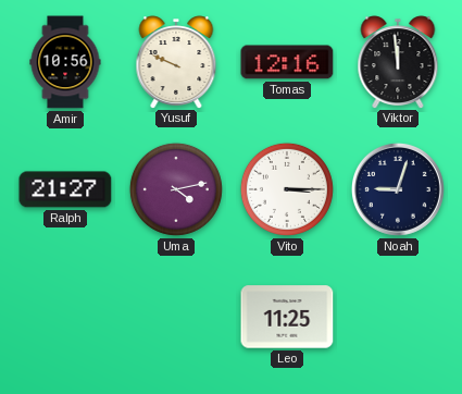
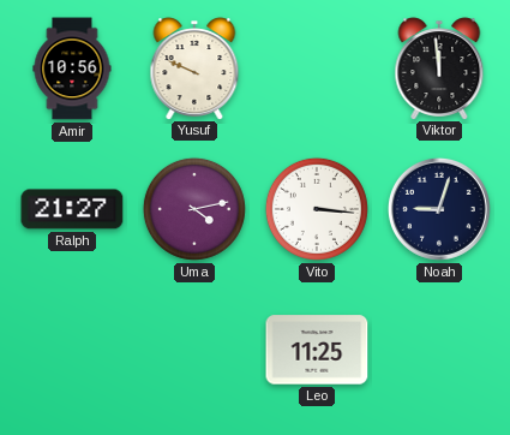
Tomas: 12:16 -> none (287, 62)
Vito: 3:15 -> 3:16 (317, 209)
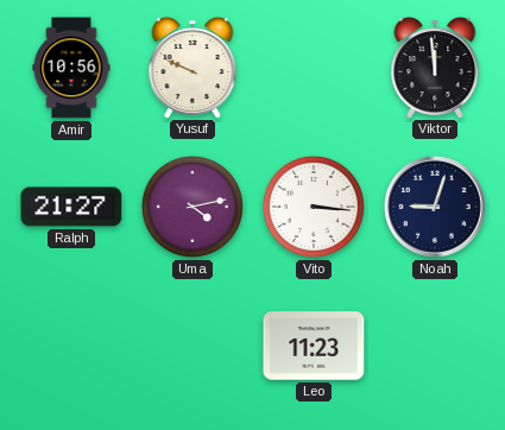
Leo: 11:25 -> 11:23 (314, 346)
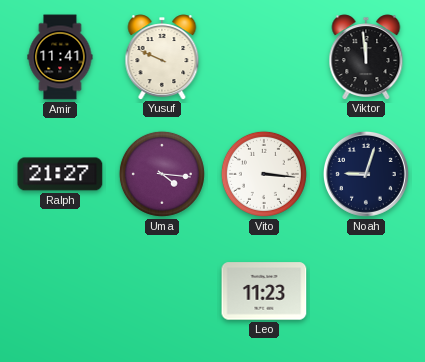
Amir: 10:56 -> 11:41 (60, 57)
Uma: 4:13 -> 4:16 (162, 174)
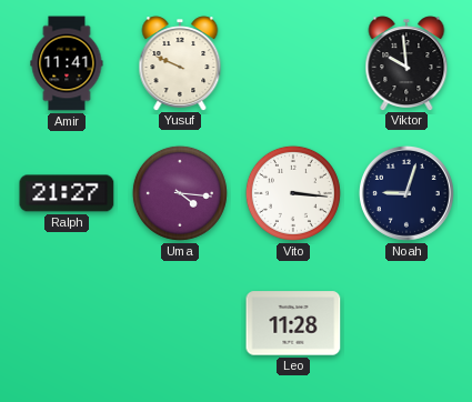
Viktor: 11:59 -> 9:59 (406, 63)
Leo: 11:23 -> 11:28 (293, 323)
